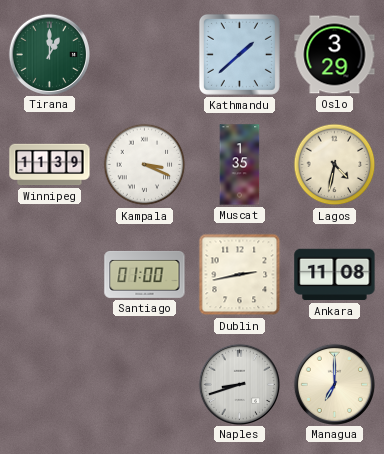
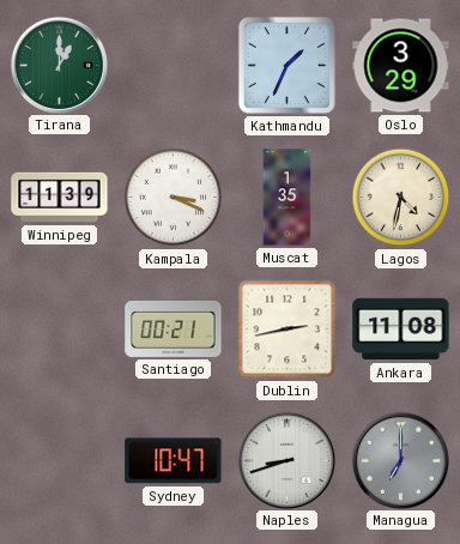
Kathmandu: 1:38 -> 1:34 (286, 65)
Santiago: 01:00 -> 00:21 (174, 328)
Sydney: none -> 10:47 (174, 461)
Managua dial: cream -> grey (400, 460)
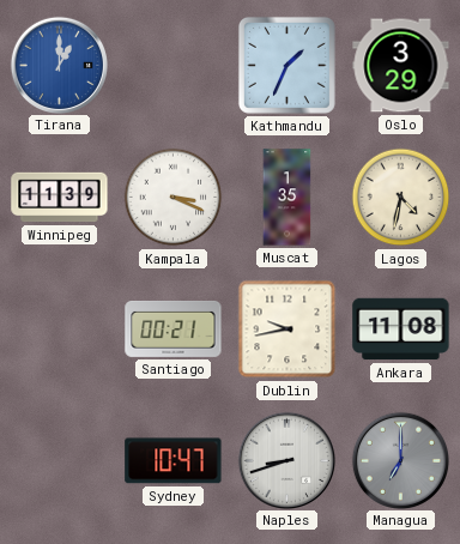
Tirana dial: green -> blue (59, 65)
Dublin: 2:43 -> 9:43 (287, 330)
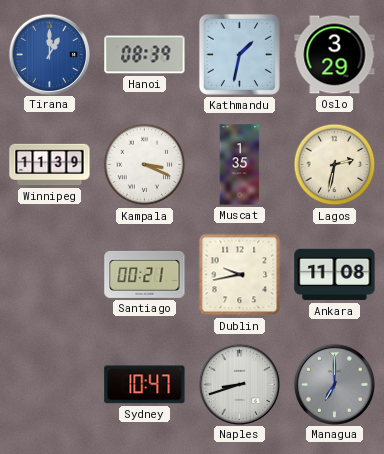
Hanoi: none -> 08:39 (145, 55)
Kathmandu: 1:34 -> 1:32 (239, 54)
Lagos: 4:32 -> 2:32 (335, 165)
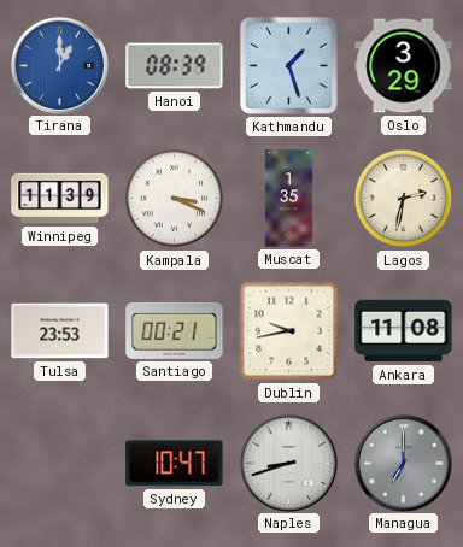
Kathmandu: 1:32 -> 1:27 (288, 65)
Tulsa: none -> 23:53 (60, 331)
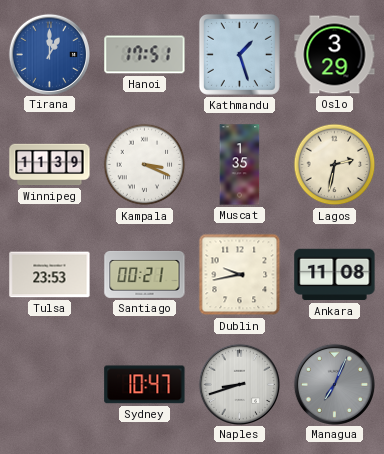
Hanoi: 08:39 -> 17:51 (145, 55)
Managua: 7:00 -> 7:04 (334, 384)
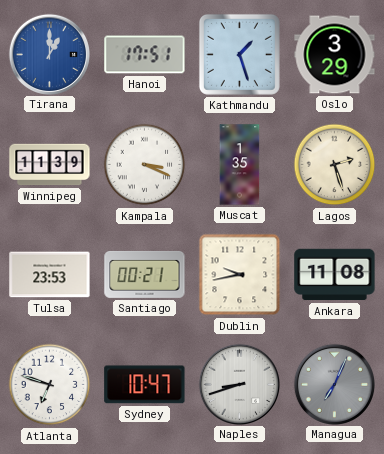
Lagos: 2:32 -> 2:27 (335, 165)
Atlanta: none -> 6:48 (50, 385)
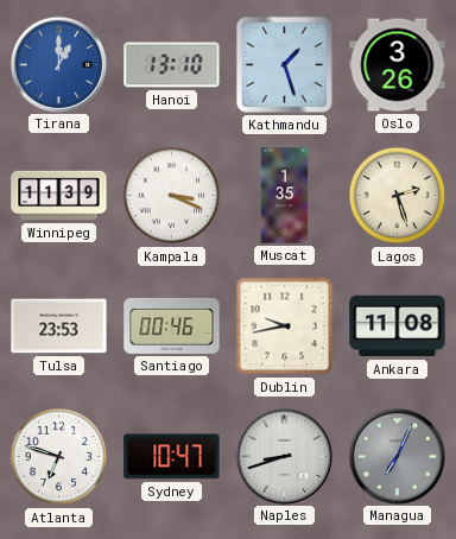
Hanoi: 17:51 -> 13:10 (172, 65)
Oslo: 3:29 -> 3:26 (398, 65)
Santiago: 00:21 -> 00:46 (172, 325)
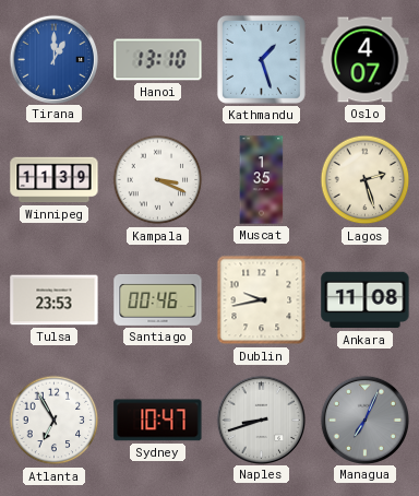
Oslo: 3:26 -> 4:07 (366, 60)
Atlanta: 6:48 -> 6:55 (55, 421)
